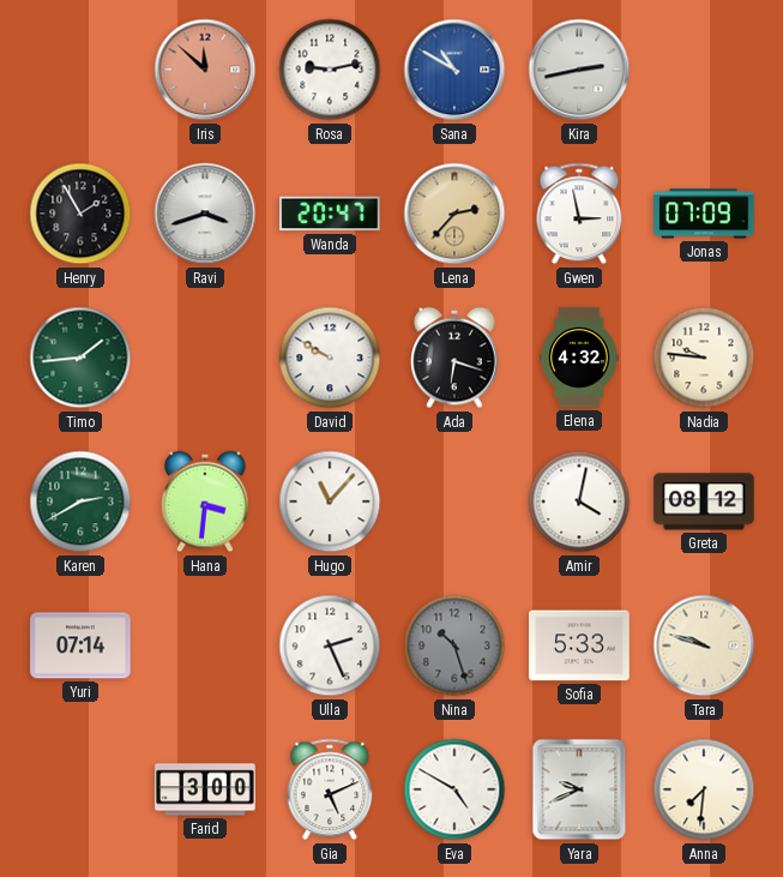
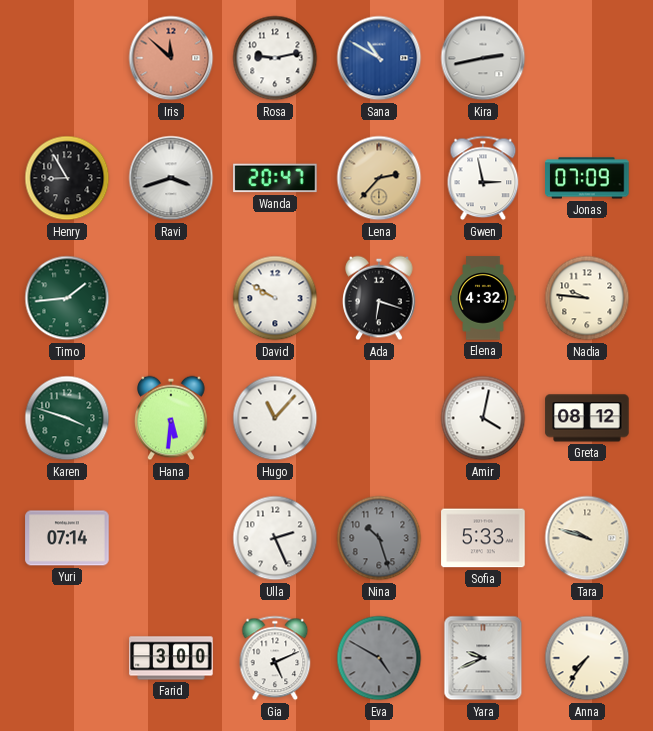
Henry: 1:55 -> 8:55 (67, 178)
Karen: 2:40 -> 3:48 (67, 418)
Hana: 3:31 -> 5:31 (171, 418)
Eva dial: white -> grey (379, 658)
Anna: 7:31 -> 7:36 (587, 658)
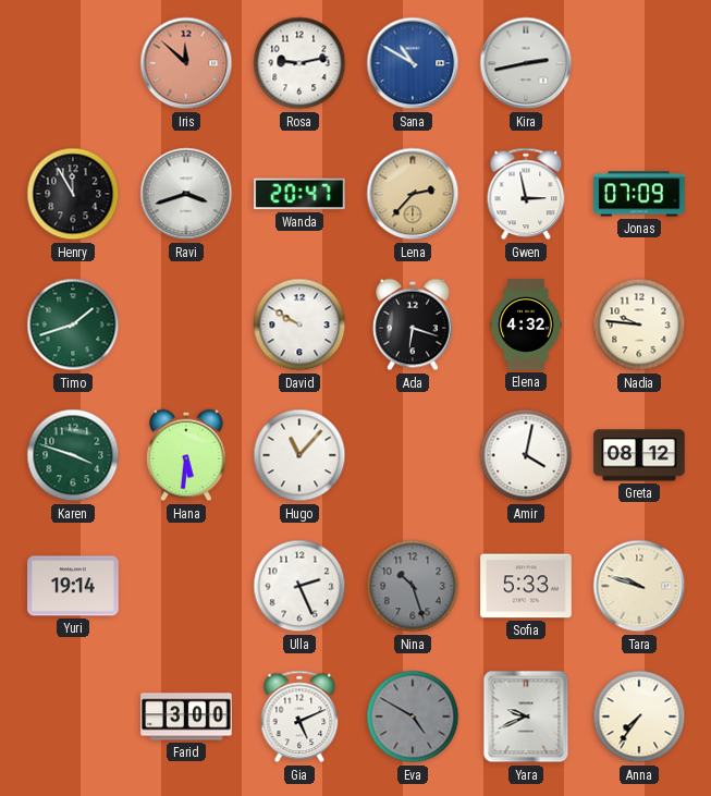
Henry: 8:55 -> 11:55 (73, 194)
Timo: 1:44 -> 1:42 (73, 324)
Yuri: 07:14 -> 19:14 (73, 586)
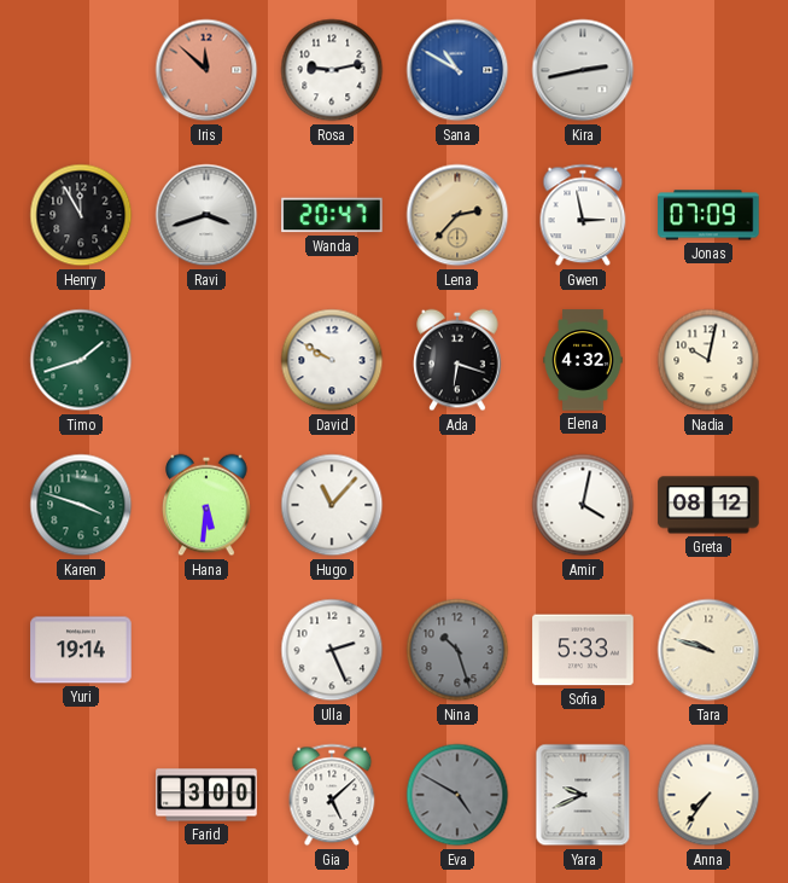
Nadia: 9:46 -> 10:02 (708, 360)
Gia: 5:11 -> 5:08 (332, 795)
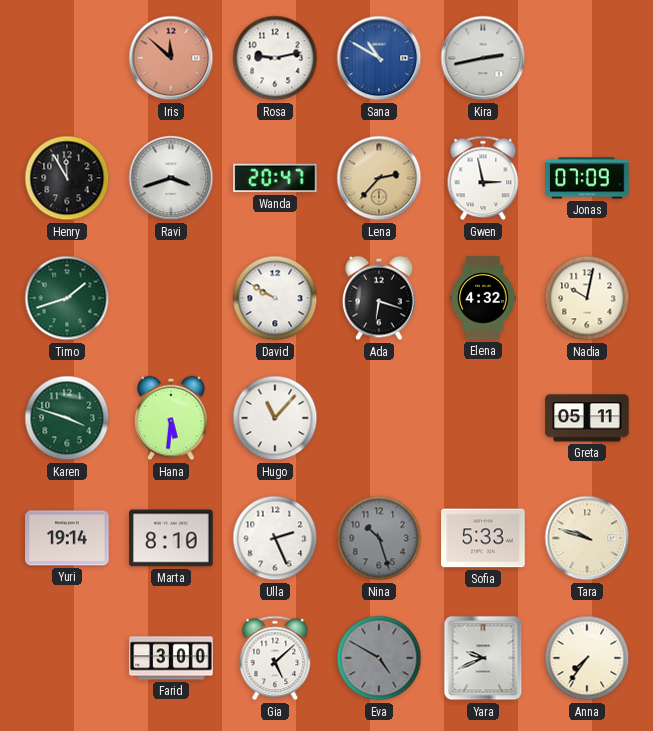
Amir: 4:02 -> none (583, 505)
Greta: 08:12 -> 05:11 (587, 418)
Marta: none -> 8:10 (171, 538)
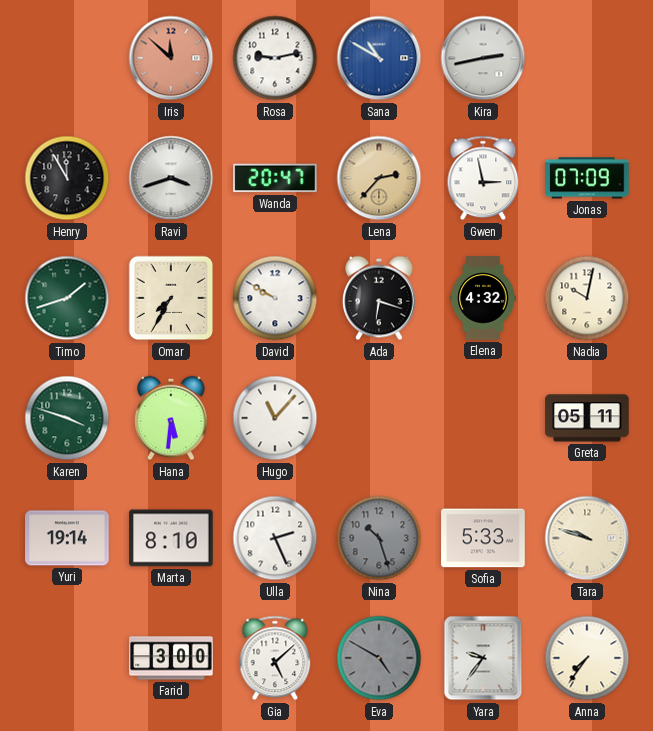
Omar: none -> 7:35 (171, 298)
Yara: 9:41 -> 9:36 (483, 658)
